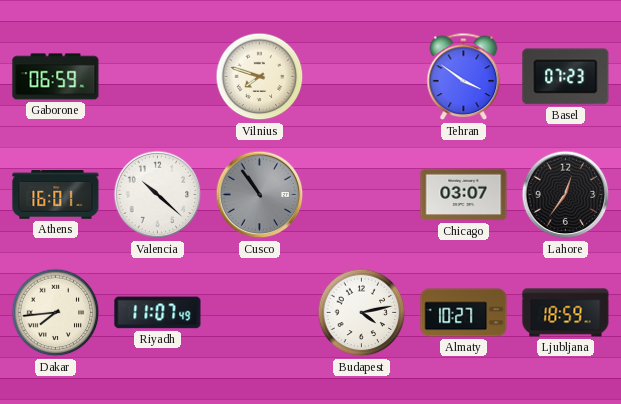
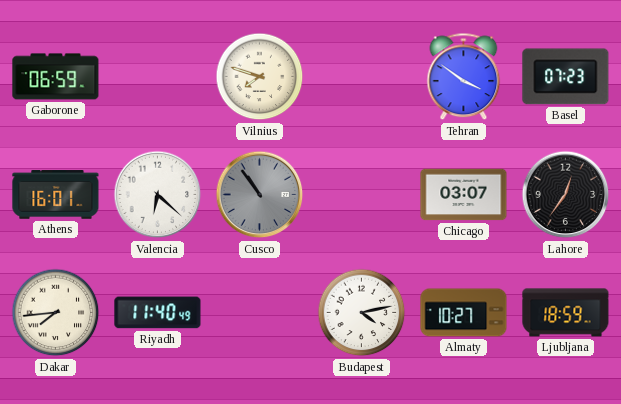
Valencia: 10:22 -> 6:22 (158, 195)
Riyadh: 11:07 -> 11:40 (158, 313)
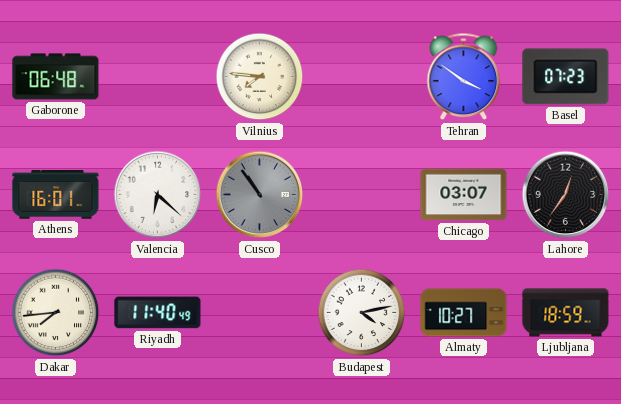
Gaborone: 06:59 -> 06:48 (56, 77)
Vilnius: 7:48 -> 7:46 (260, 77)
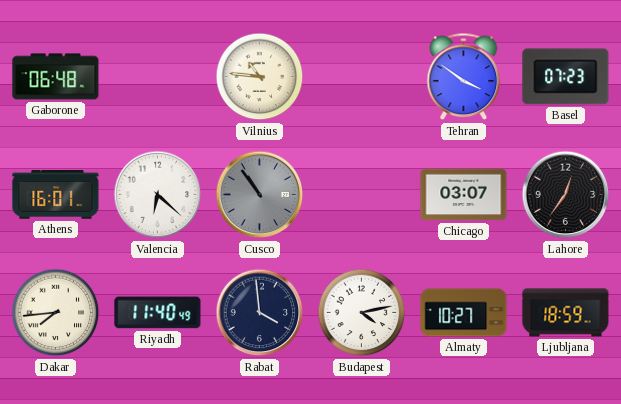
Vilnius: 7:46 -> 10:46 (260, 77)
Rabat: none -> 3:59 (260, 313)
